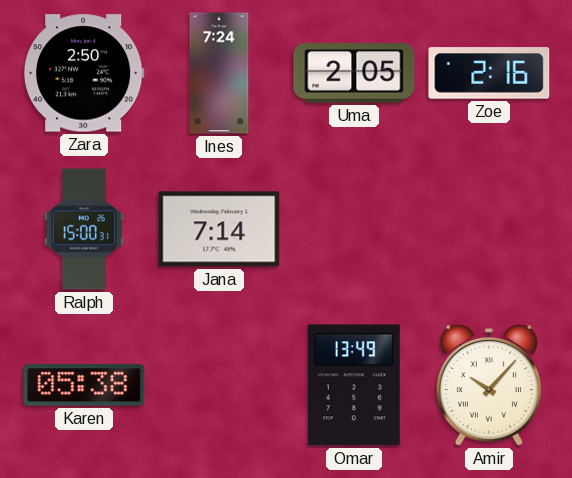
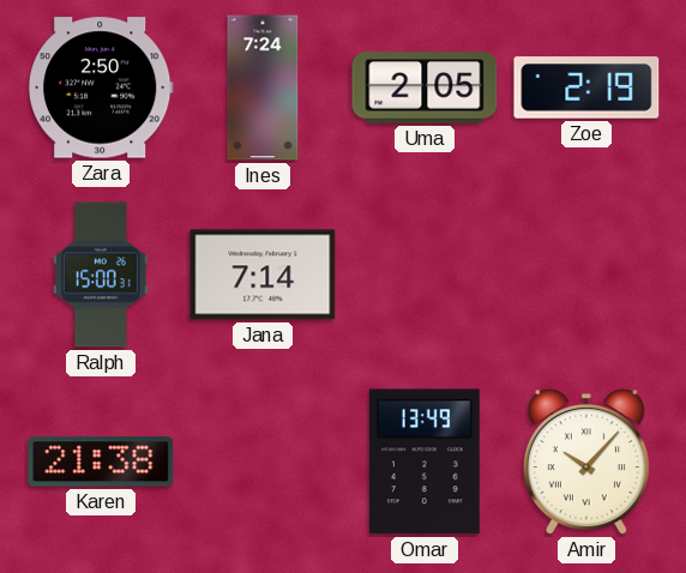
Zoe: 2:16 -> 2:19 (586, 88)
Karen: 05:38 -> 21:38 (101, 462)
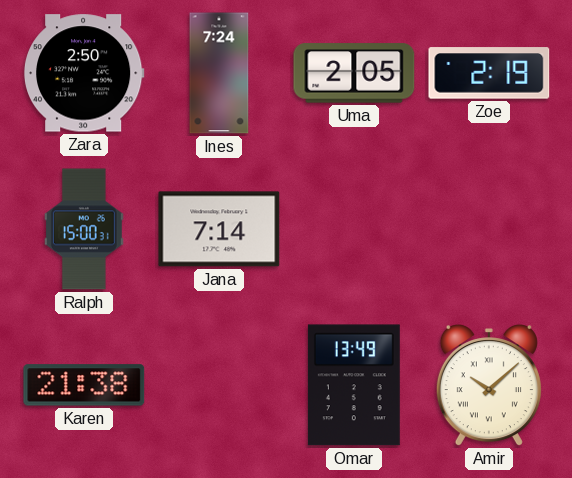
Amir: 10:07 -> 10:08 (489, 386)
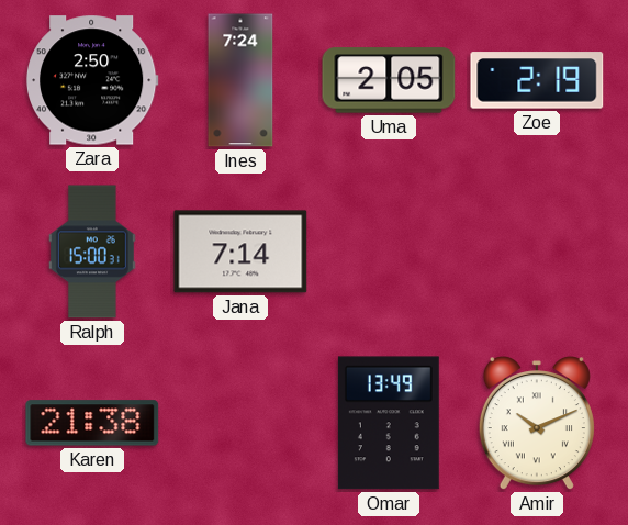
Amir: 10:08 -> 10:11 (537, 424)
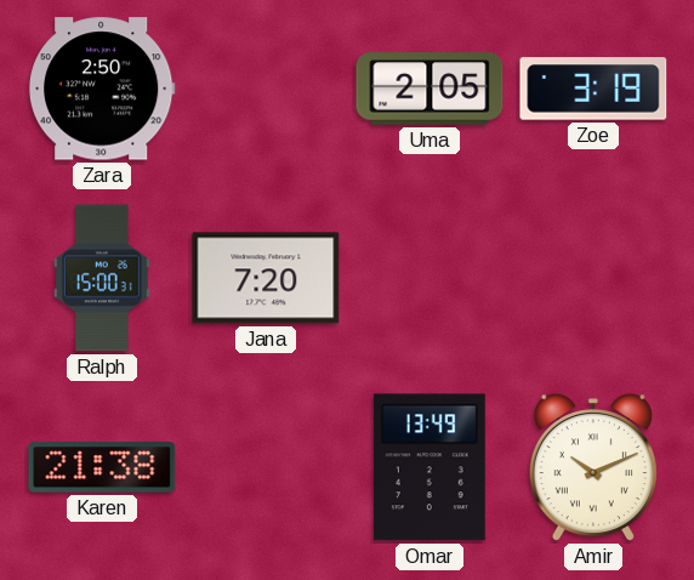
Ines: 7:24 -> none (240, 80)
Zoe: 2:19 -> 3:19 (593, 89)
Jana: 7:14 -> 7:20 (266, 278)
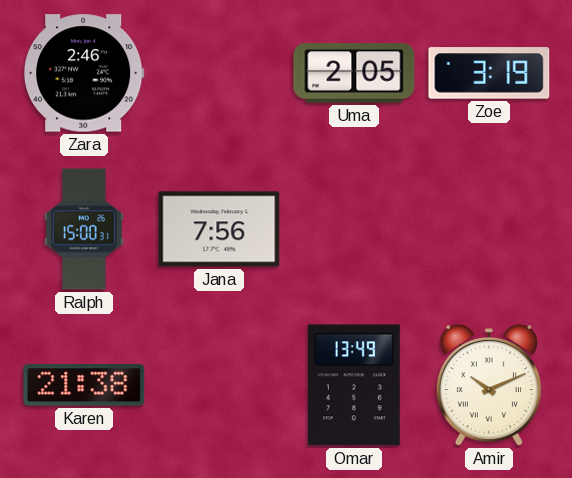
Zara: 2:50 -> 2:46 (84, 73)
Jana: 7:20 -> 7:56 (219, 229)
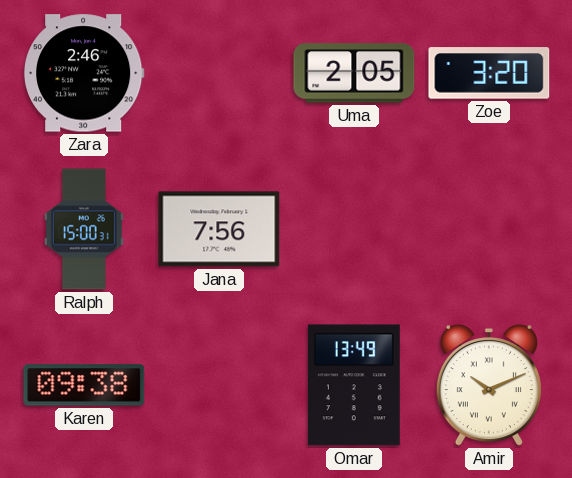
Zoe: 3:19 -> 3:20 (489, 73)
Karen: 21:38 -> 09:38 (84, 385)
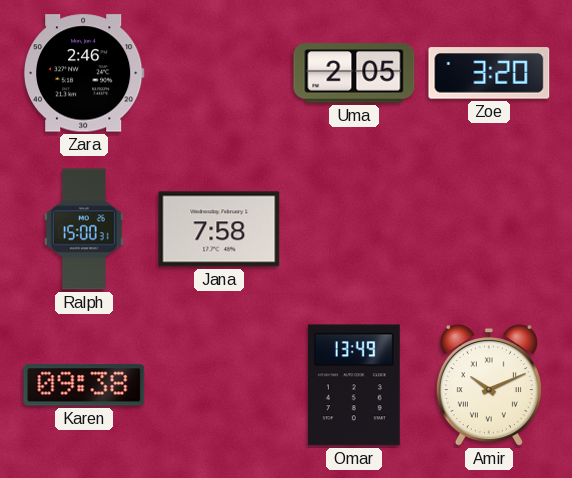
Jana: 7:56 -> 7:58 (219, 229)
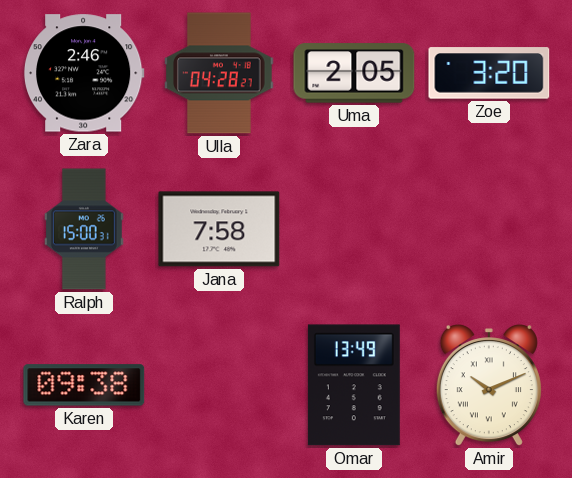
Ulla: none -> 04:28 (219, 73)
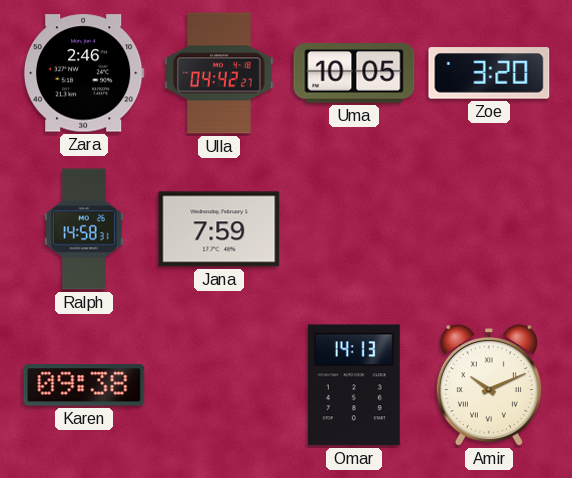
Ulla: 04:28 -> 04:42 (219, 73)
Uma: 2:05 -> 10:05 (354, 73)
Ralph: 15:00 -> 14:58 (84, 229)
Jana: 7:58 -> 7:59 (219, 229)
Omar: 13:49 -> 14:13 (354, 385)
